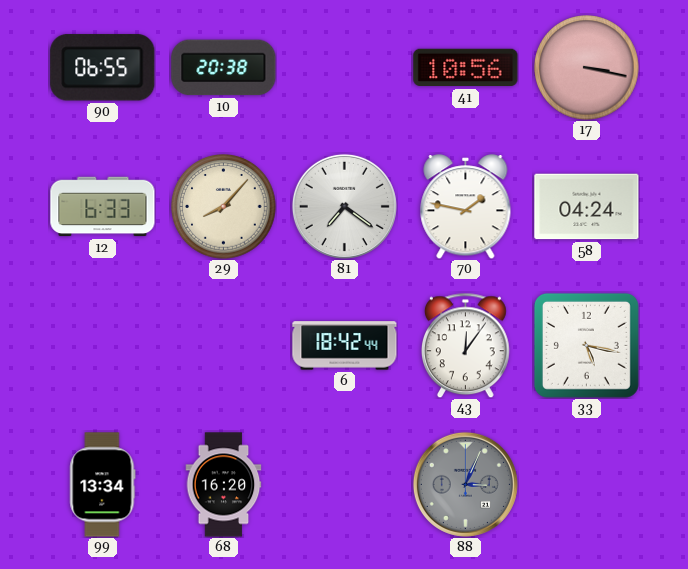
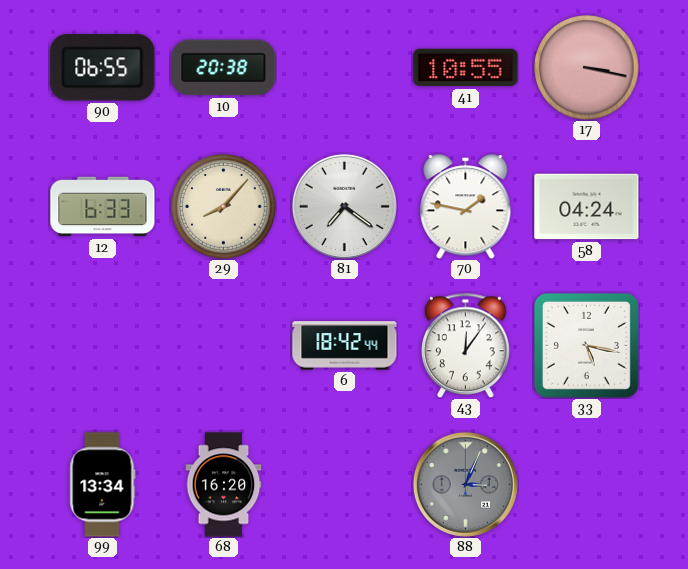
41: 10:56 -> 10:55 (466, 68)
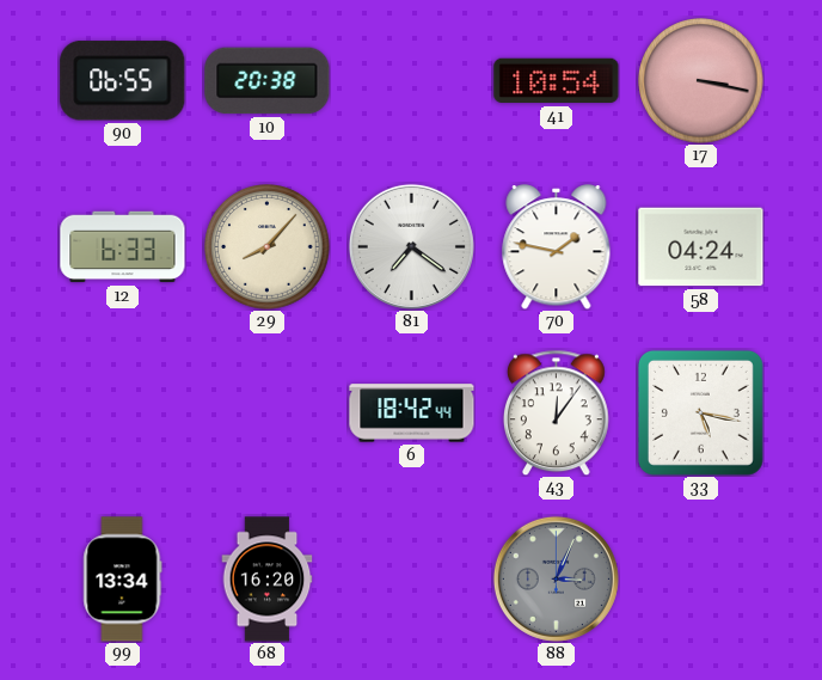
41: 10:55 -> 10:54 (557, 81)
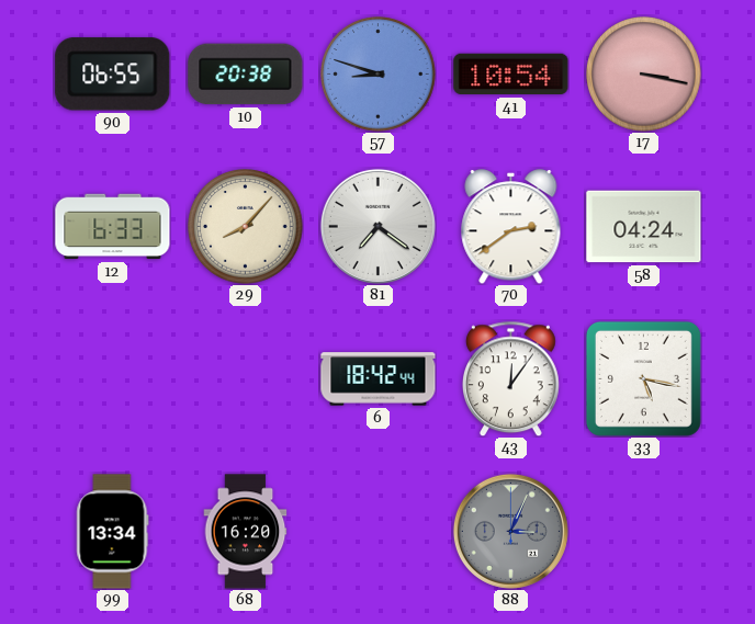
57: none -> 8:48 (379, 75)
70: 1:47 -> 2:39 (511, 227)
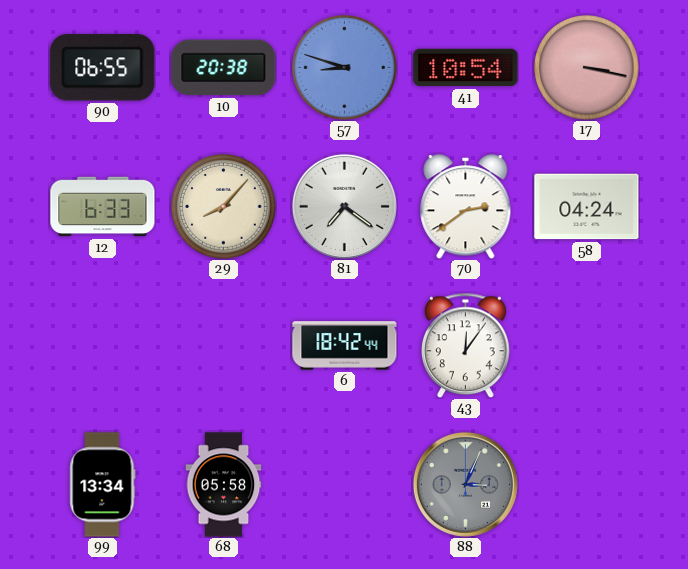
33: 5:17 -> none (643, 378)
68: 16:20 -> 05:58 (224, 485)
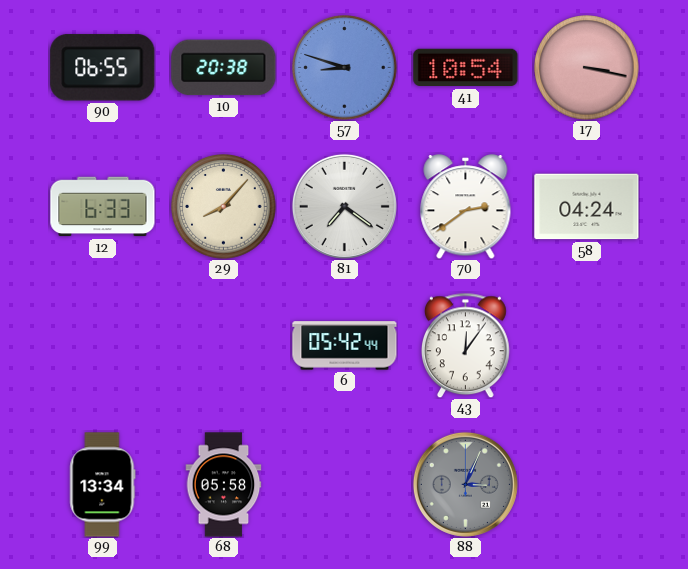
6: 18:42 -> 05:42 (345, 346)
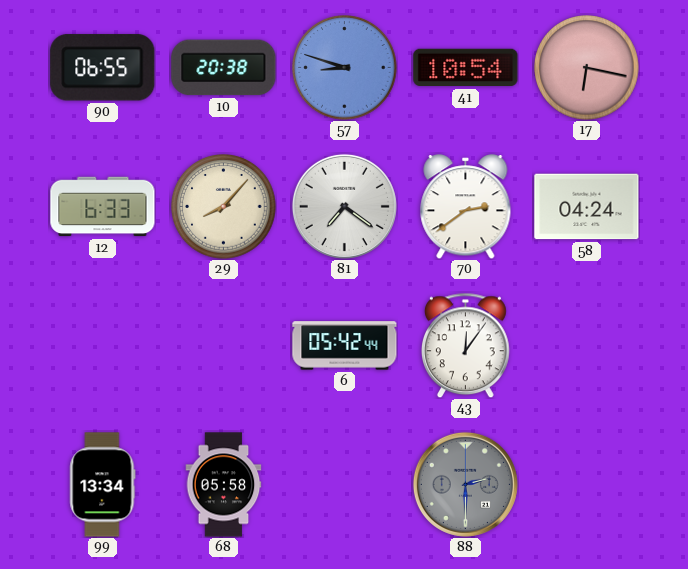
17: 3:17 -> 6:17 (587, 68)
88: 3:04 -> 2:30 (465, 484)
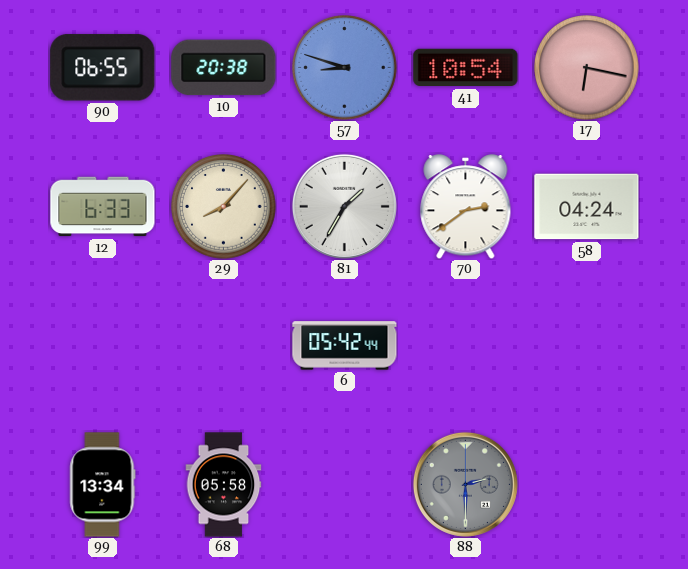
81: 7:21 -> 1:35 (344, 206)
43: 12:06 -> none (465, 345)
